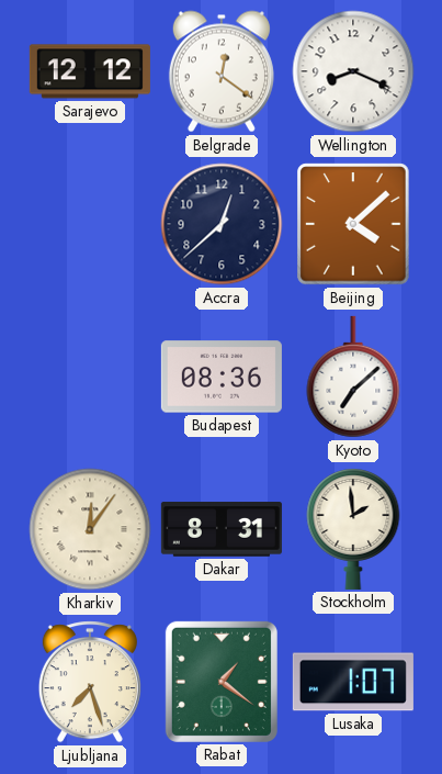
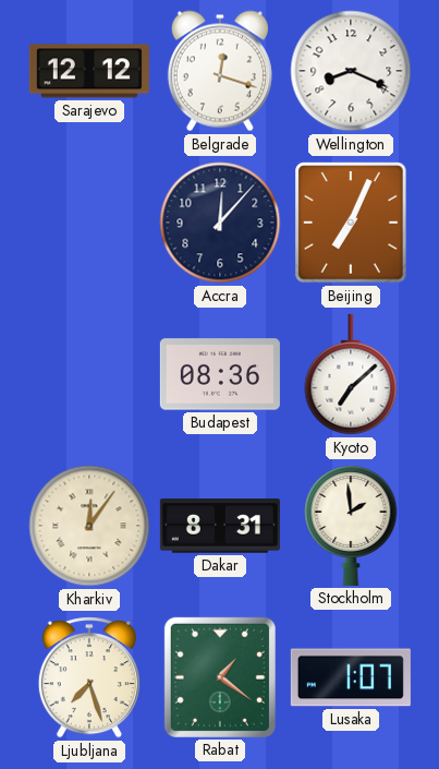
Belgrade: 12:21 -> 12:18 (220, 71)
Accra: 12:38 -> 12:07 (220, 223)
Beijing: 4:08 -> 7:04 (351, 223)
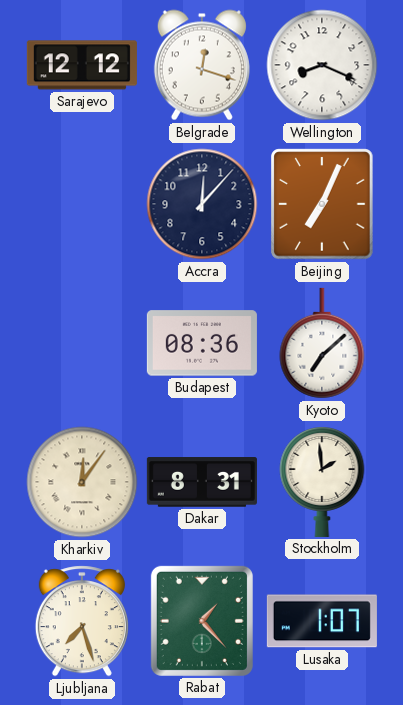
Rabat: 1:21 -> 1:23 (202, 621)
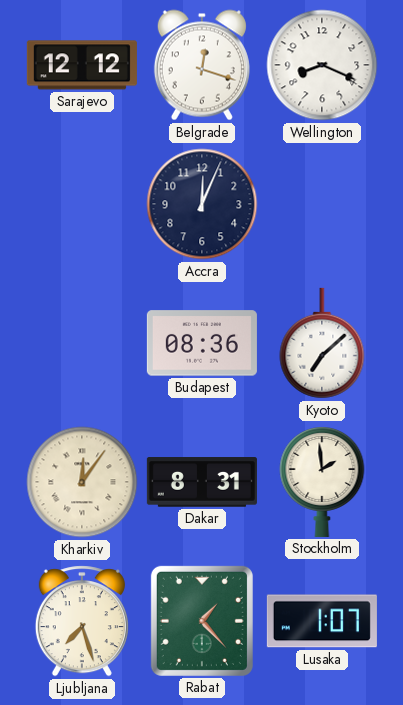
Accra: 12:07 -> 12:04 (202, 204)
Beijing: 7:04 -> none (322, 204)
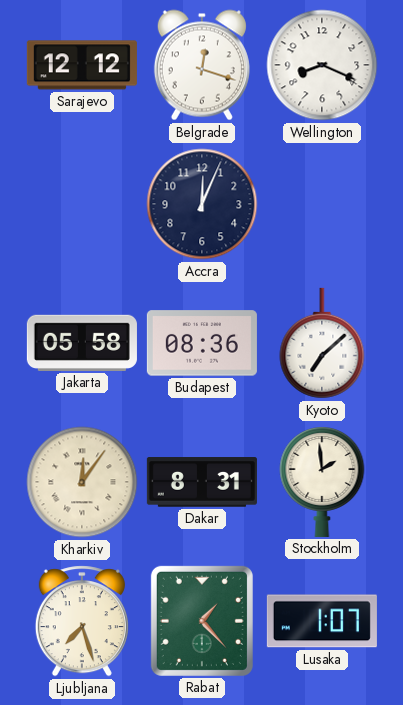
Jakarta: none -> 05:58 (82, 343)
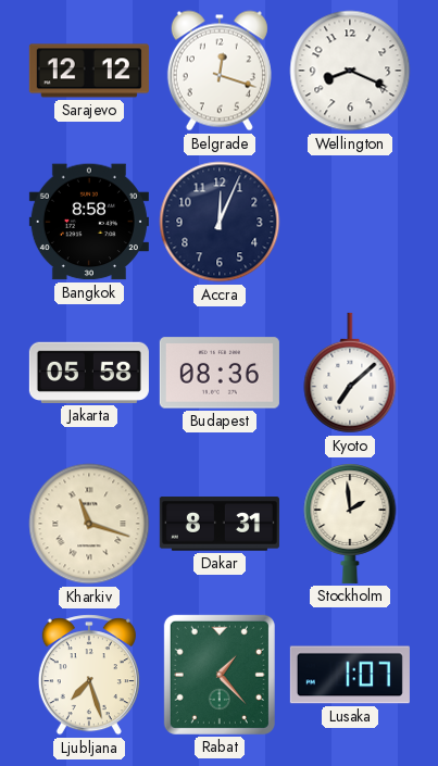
Bangkok: none -> 8:58 (89, 222)
Kharkiv: 12:06 -> 11:18 (89, 524)
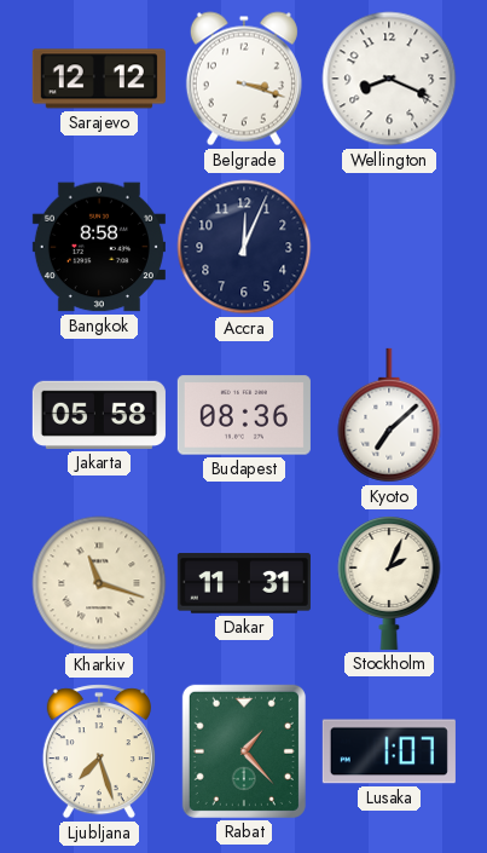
Belgrade: 12:18 -> 3:18 (244, 79)
Dakar: 8:31 -> 11:31 (244, 583)
Stockholm: 1:59 -> 2:04 (389, 583)
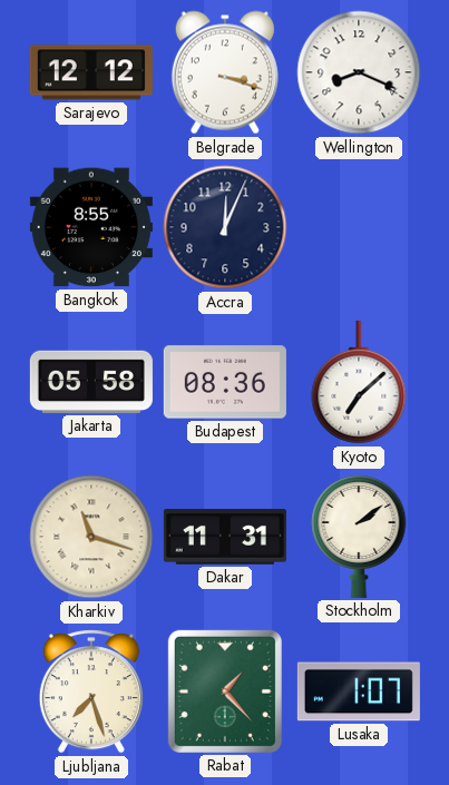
Bangkok: 8:58 -> 8:55 (91, 227)
Stockholm: 2:04 -> 2:09 (359, 537)
